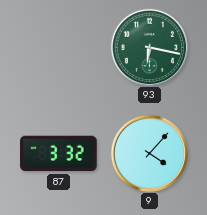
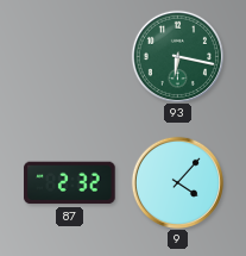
87: 3:32 -> 2:32 (70, 183)
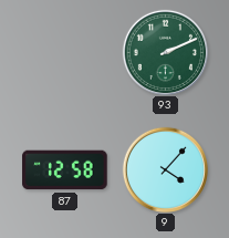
93: 6:17 -> 2:11 (165, 52)
87: 2:32 -> 12:58 (65, 170)
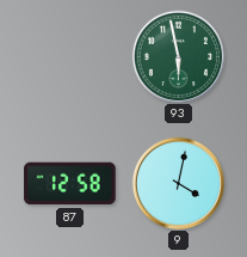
93: 2:11 -> 5:58 (178, 56)
9: 4:07 -> 4:02 (178, 183)
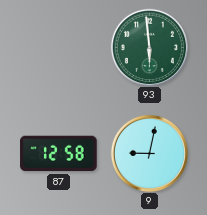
93: 5:58 -> 5:59 (149, 47)
9: 4:02 -> 9:02 (149, 153)
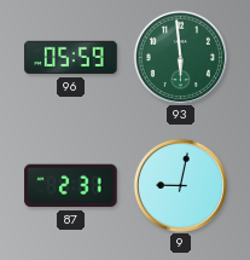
96: none -> 05:59 (71, 58)
87: 12:58 -> 2:31 (71, 186)
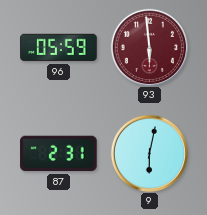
93 dial: green -> burgundy (149, 47)
9: 9:02 -> 6:02 (149, 153)
